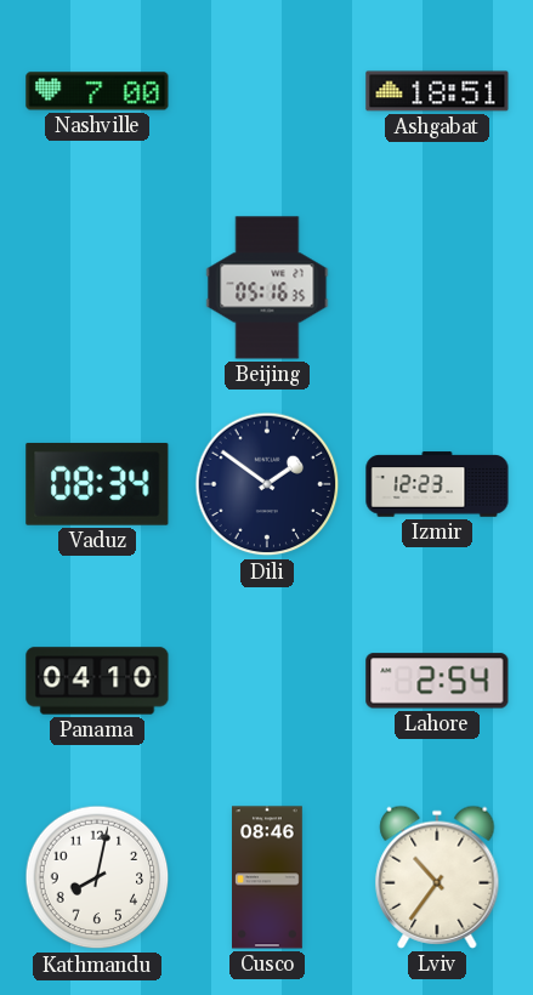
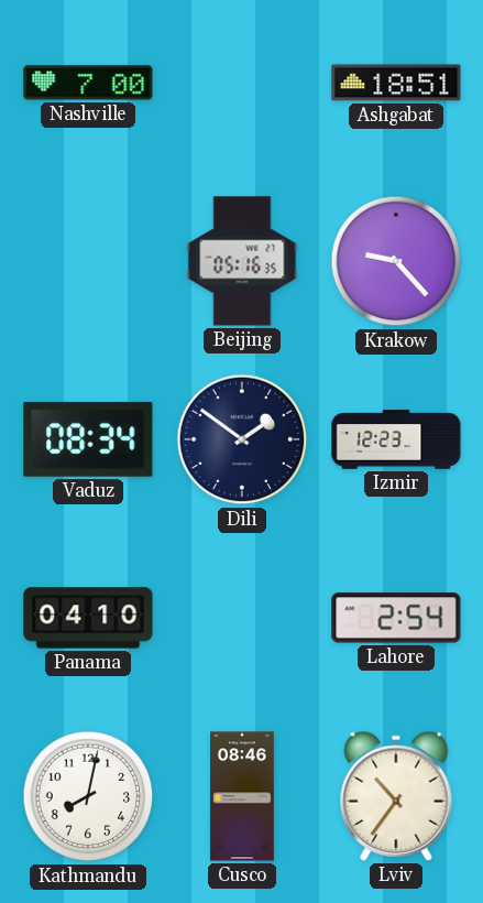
Krakow: none -> 9:23 (396, 261)
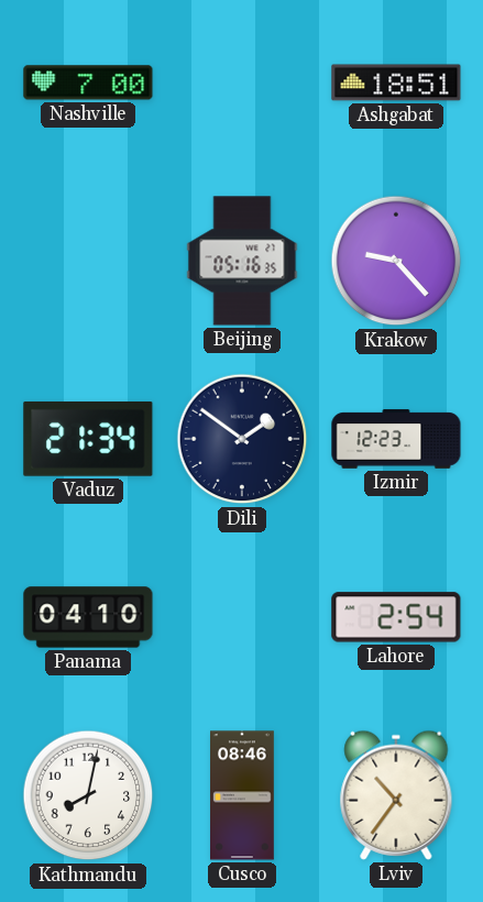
Vaduz: 08:34 -> 21:34 (88, 439)
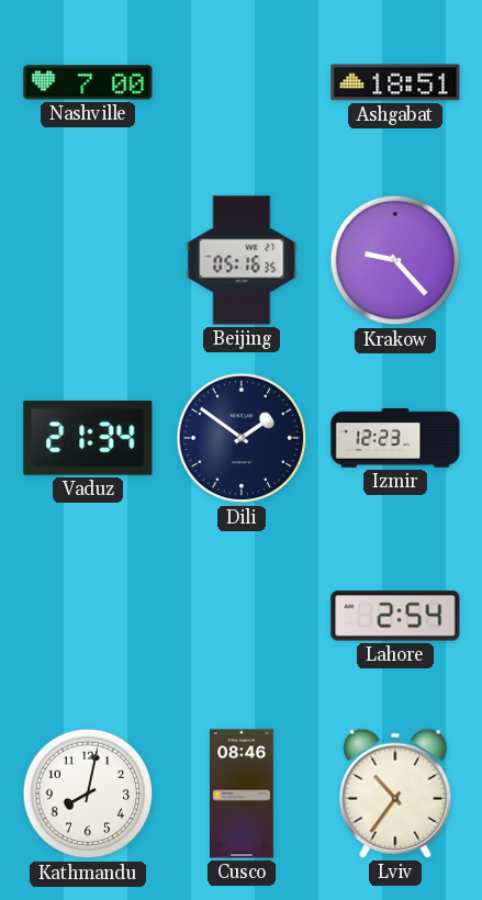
Panama: 04:10 -> none (88, 617)
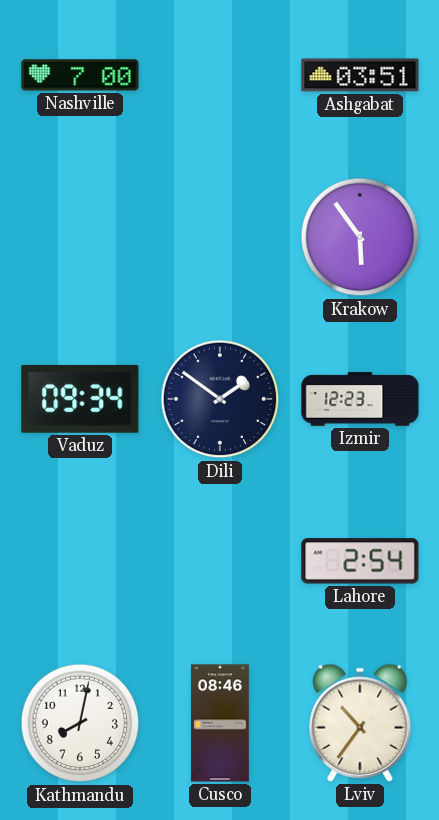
Ashgabat: 18:51 -> 03:51 (360, 75)
Beijing: 05:16 -> none (242, 260)
Krakow: 9:23 -> 5:54 (360, 237)
Vaduz: 21:34 -> 09:34 (80, 399)
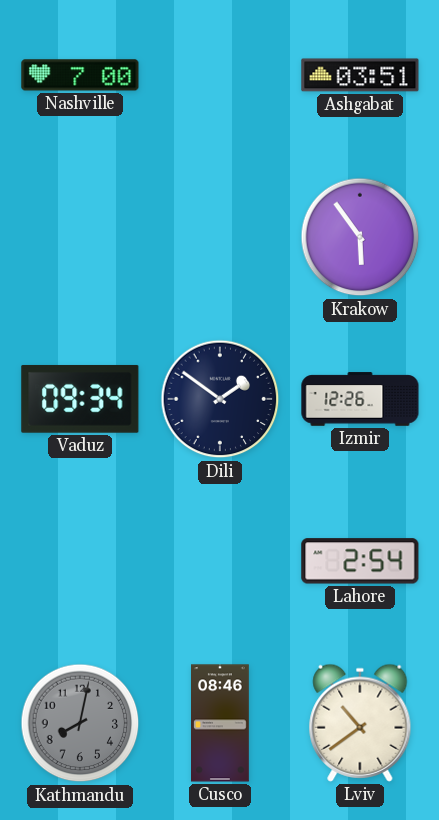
Izmir: 12:23 -> 12:26 (360, 399)
Kathmandu dial: white -> grey (80, 723)
Lviv: 10:36 -> 10:39 (360, 723)
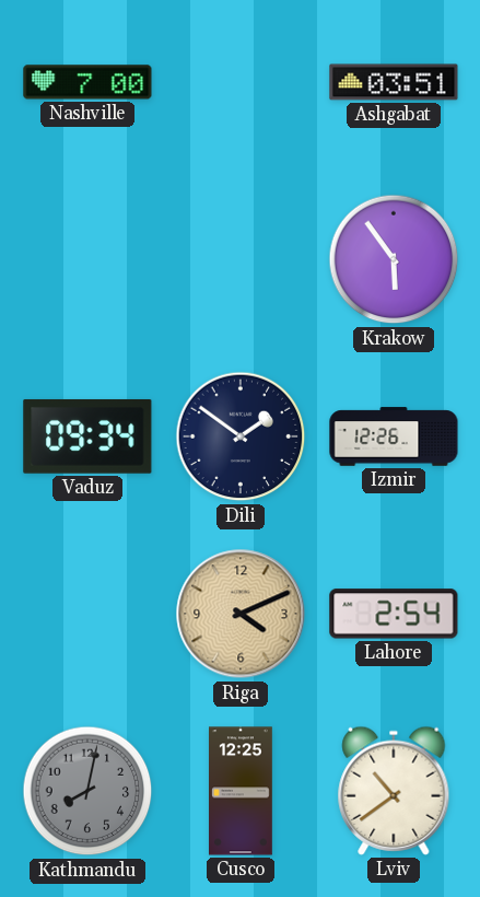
Riga: none -> 4:11 (241, 614)
Cusco: 08:46 -> 12:25 (242, 791)
